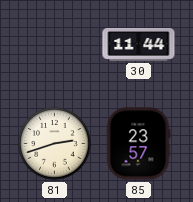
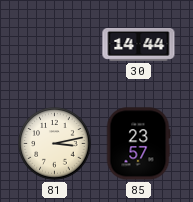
30: 11:44 -> 14:44 (139, 44)
81: 2:42 -> 3:13 (55, 144)
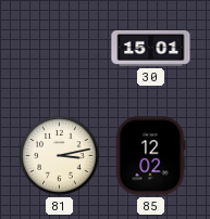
30: 14:44 -> 15:01 (151, 48)
85: 23:57 -> 12:02 (150, 156)
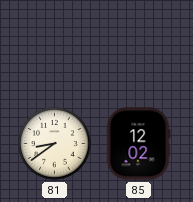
30: 15:01 -> none (151, 48)
81: 3:13 -> 8:39 (55, 144)
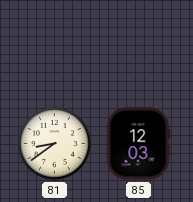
85: 12:02 -> 12:03 (138, 144)
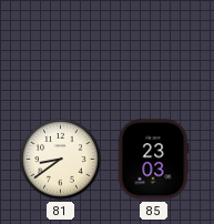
85: 12:03 -> 23:03 (153, 160)
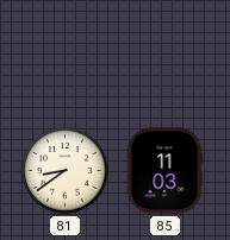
85: 23:03 -> 11:03 (164, 171)
